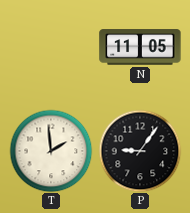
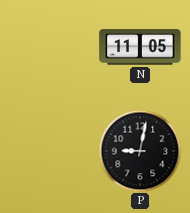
T: 1:59 -> none (51, 151)
P: 9:06 -> 9:02 (140, 151)
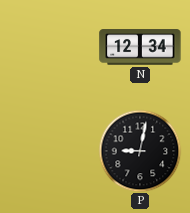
N: 11:05 -> 12:34 (140, 47)
